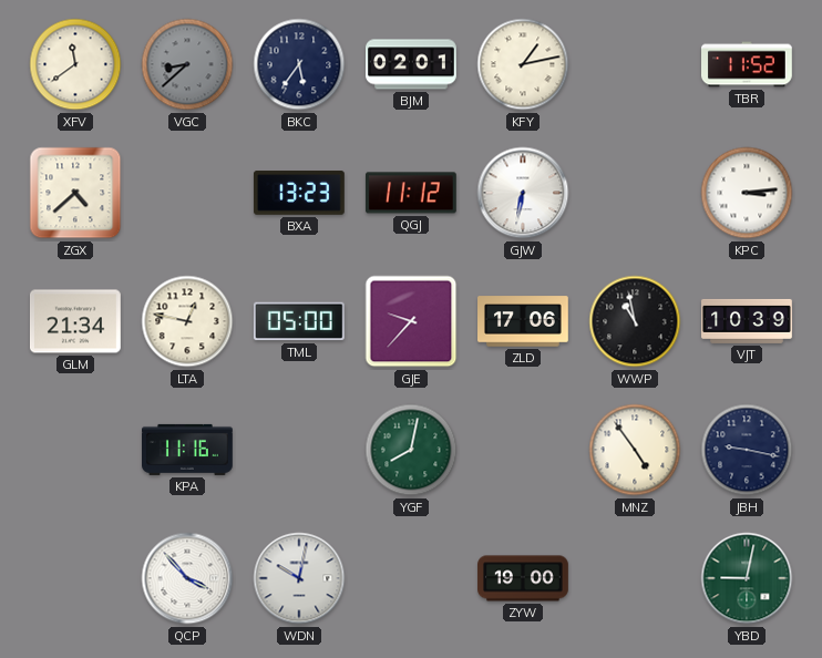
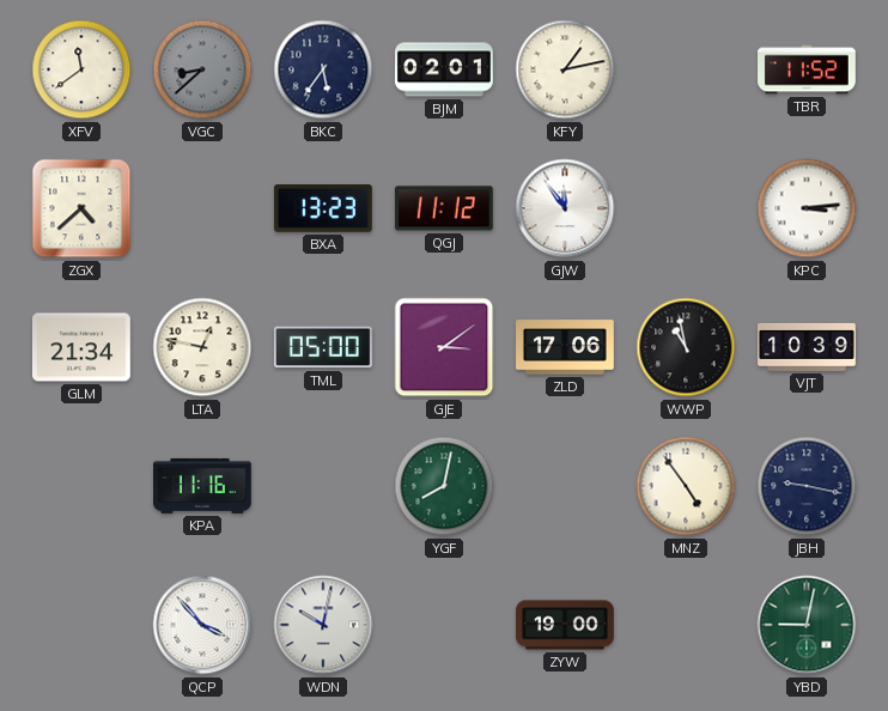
GJW: 6:32 -> 11:54 (565, 208)
GJE: 9:37 -> 3:09 (444, 347)
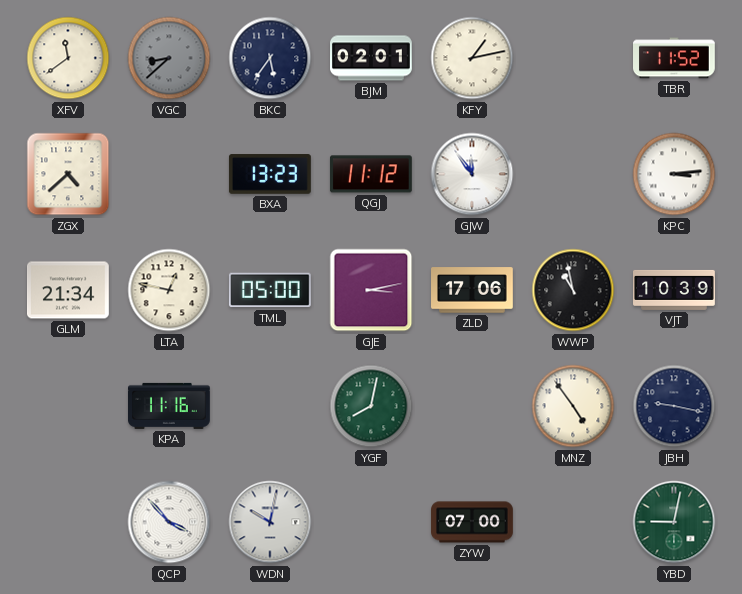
GJE: 3:09 -> 3:13 (371, 290)
ZYW: 19:00 -> 07:00 (472, 522)
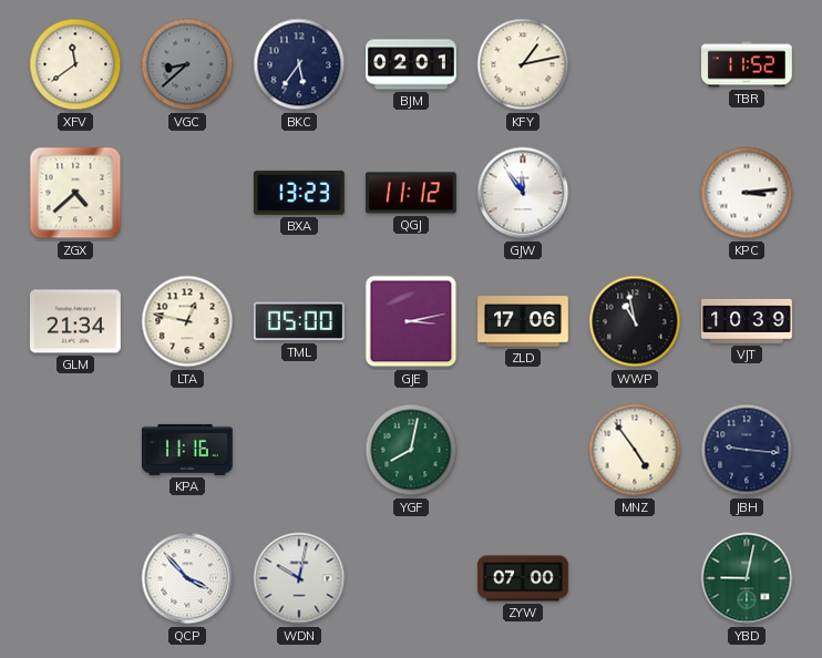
JBH: 9:17 -> 9:16 (747, 450)
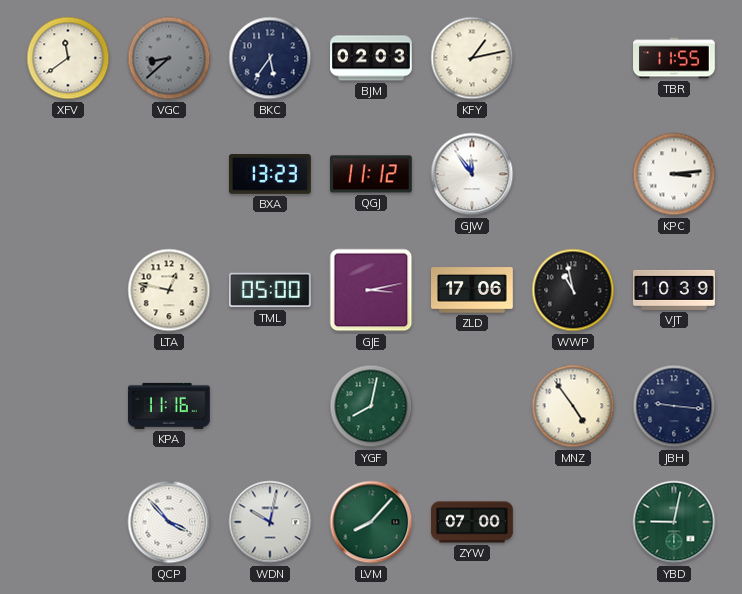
BJM: 02:01 -> 02:03 (372, 58)
TBR: 11:52 -> 11:55 (675, 58)
ZGX: 4:38 -> none (75, 193)
GLM: 21:34 -> none (76, 321)
LVM: none -> 8:07 (371, 522)
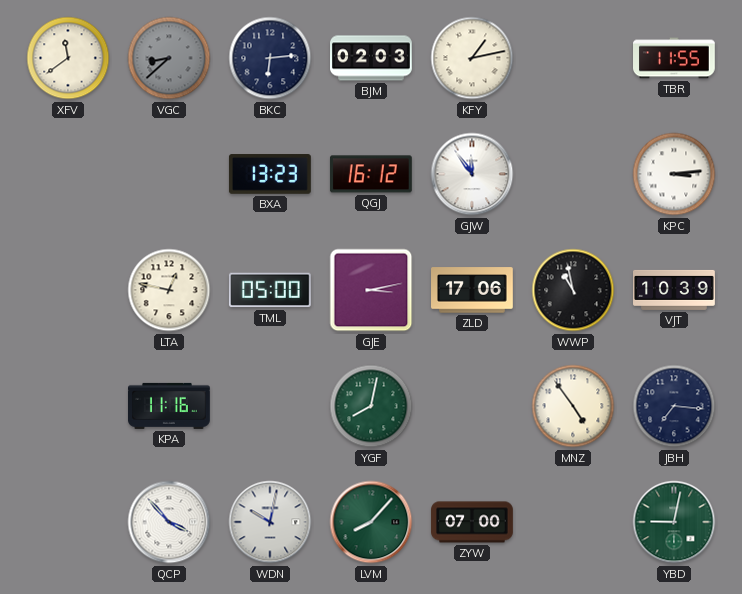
BKC: 5:36 -> 6:14 (270, 58)
QGJ: 11:12 -> 16:12 (371, 174)
JBH: 9:16 -> 7:16 (674, 406)
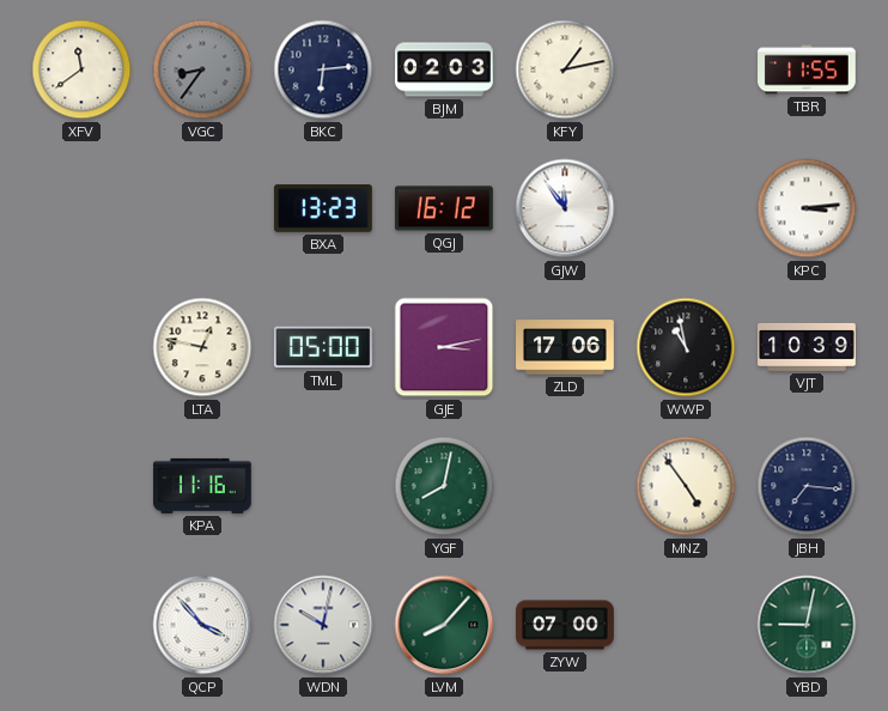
VGC: 8:38 -> 8:36 (202, 69)
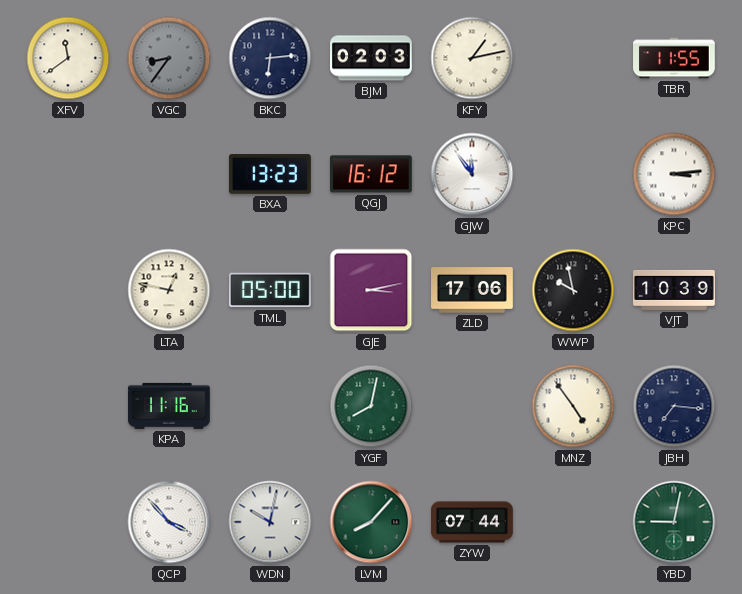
WWP: 10:58 -> 9:58 (573, 290)
ZYW: 07:00 -> 07:44 (472, 522)
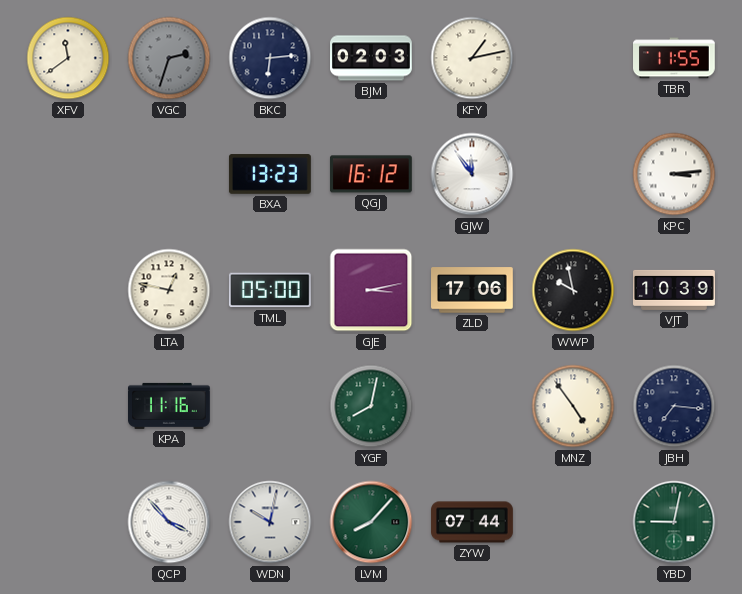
VGC: 8:36 -> 2:33 (169, 58)
